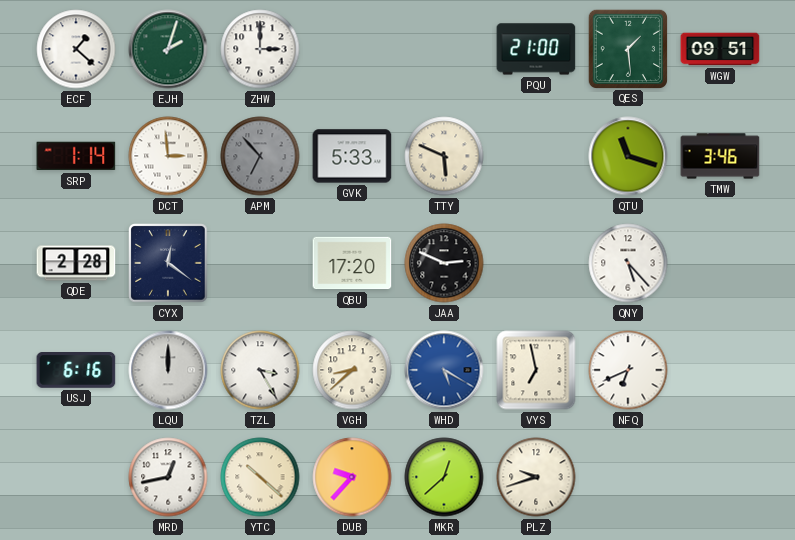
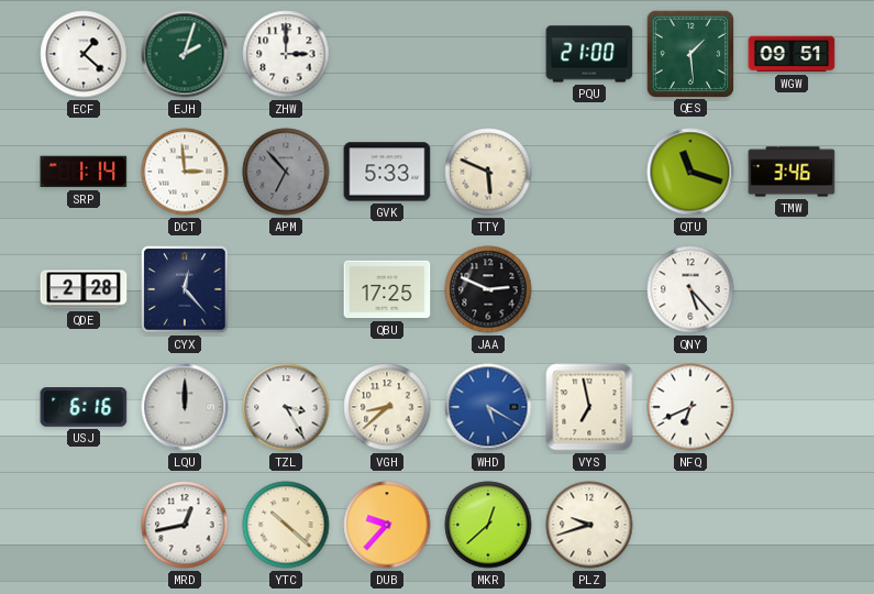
CYX: 12:21 -> 12:23 (185, 289)
QBU: 17:20 -> 17:25 (387, 289)
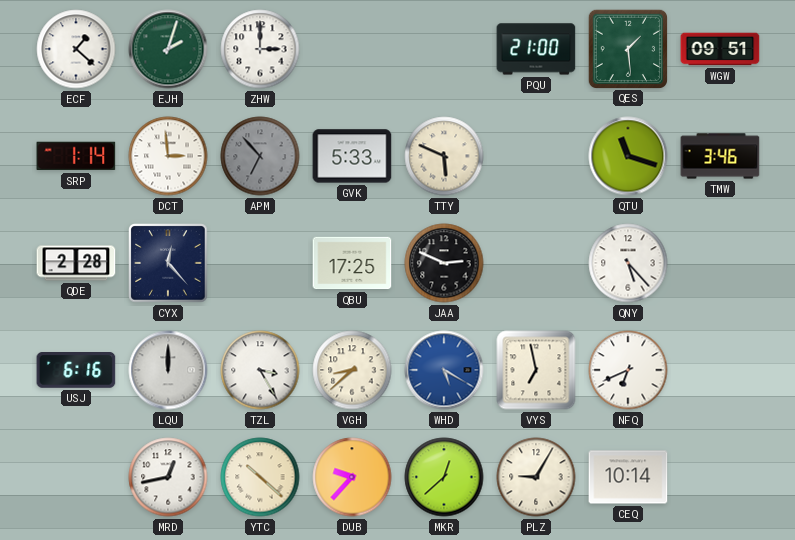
PLZ: 9:42 -> 9:05 (536, 477)
CEQ: none -> 10:14 (628, 477)
